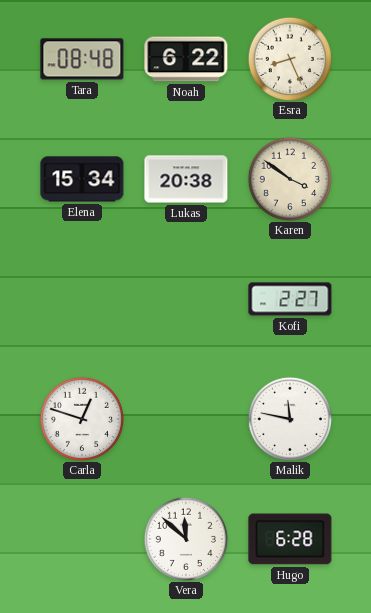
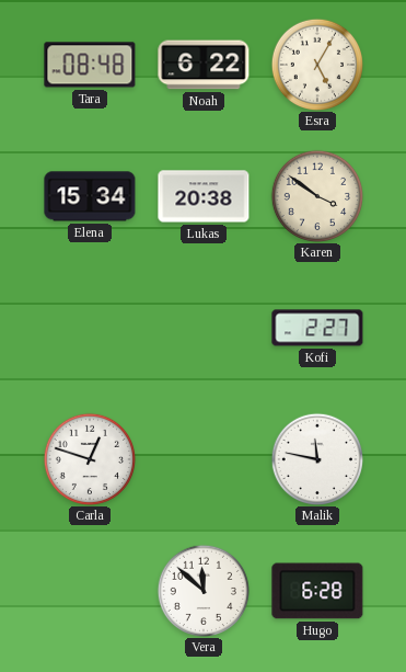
Esra: 8:26 -> 5:05 (316, 64)
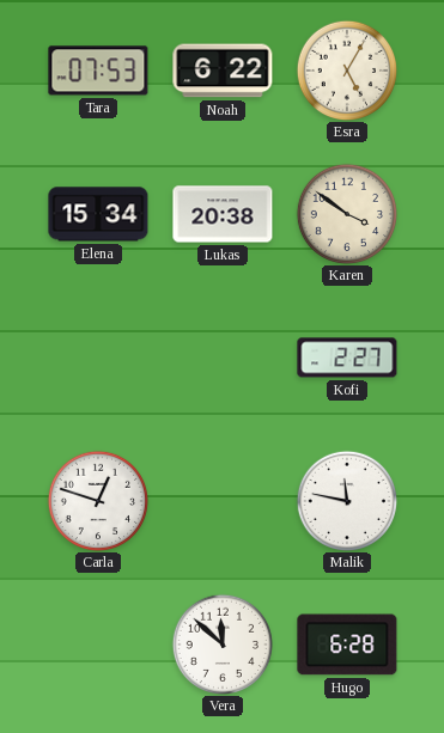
Tara: 08:48 -> 07:53 (98, 71)
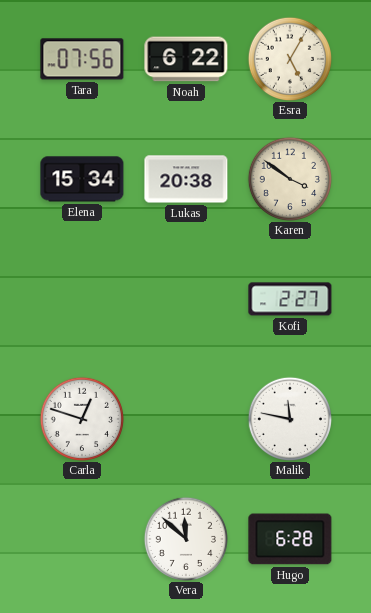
Tara: 07:53 -> 07:56 (82, 59)
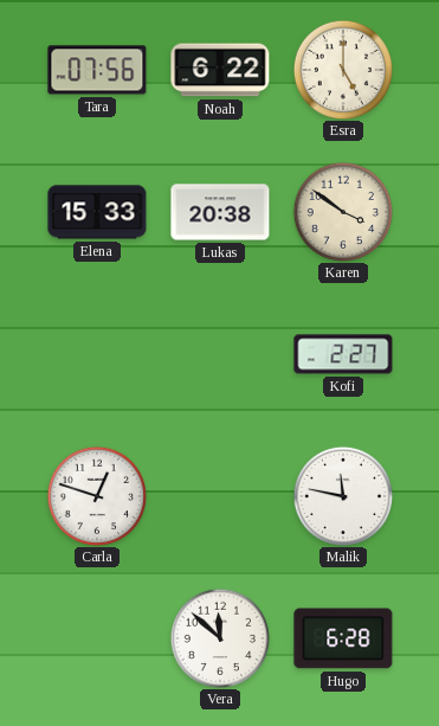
Esra: 5:05 -> 5:00 (342, 69)
Elena: 15:34 -> 15:33 (97, 212)
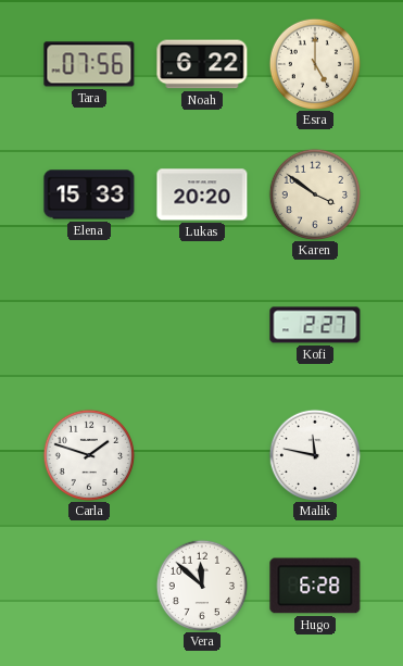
Lukas: 20:38 -> 20:20 (202, 194)
Carla: 12:48 -> 1:48 (88, 454)
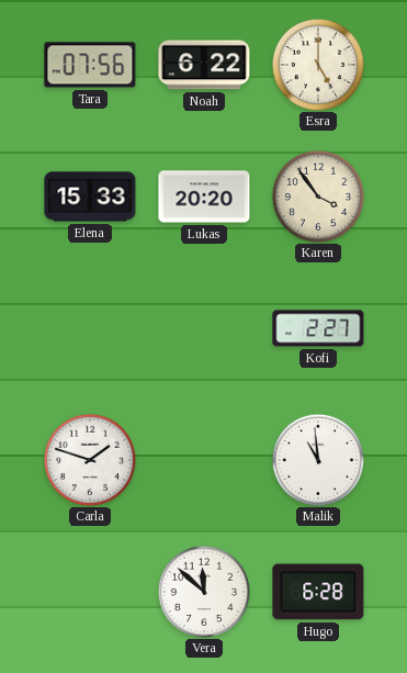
Karen: 3:51 -> 3:54 (317, 195)
Malik: 11:47 -> 10:59 (317, 459)
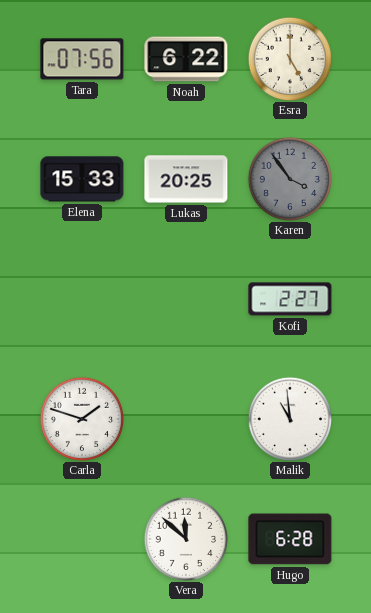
Lukas: 20:20 -> 20:25 (186, 179)
Karen dial: cream -> grey (289, 178)
